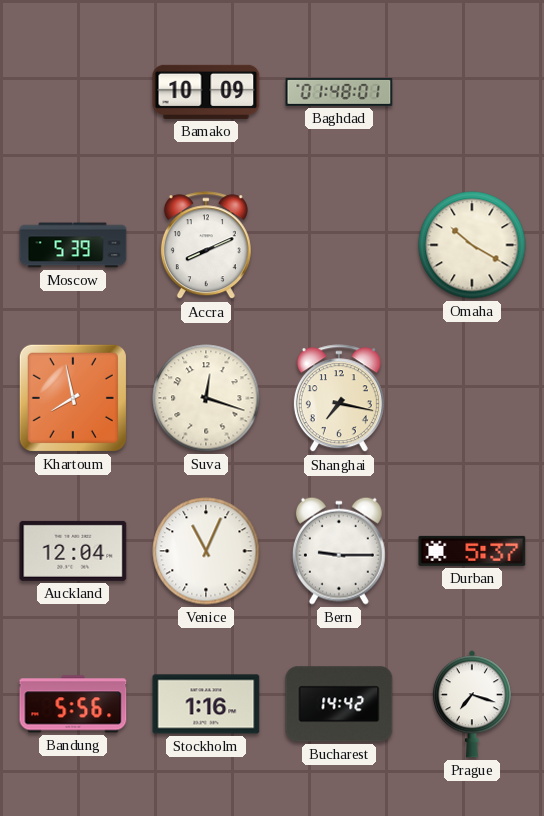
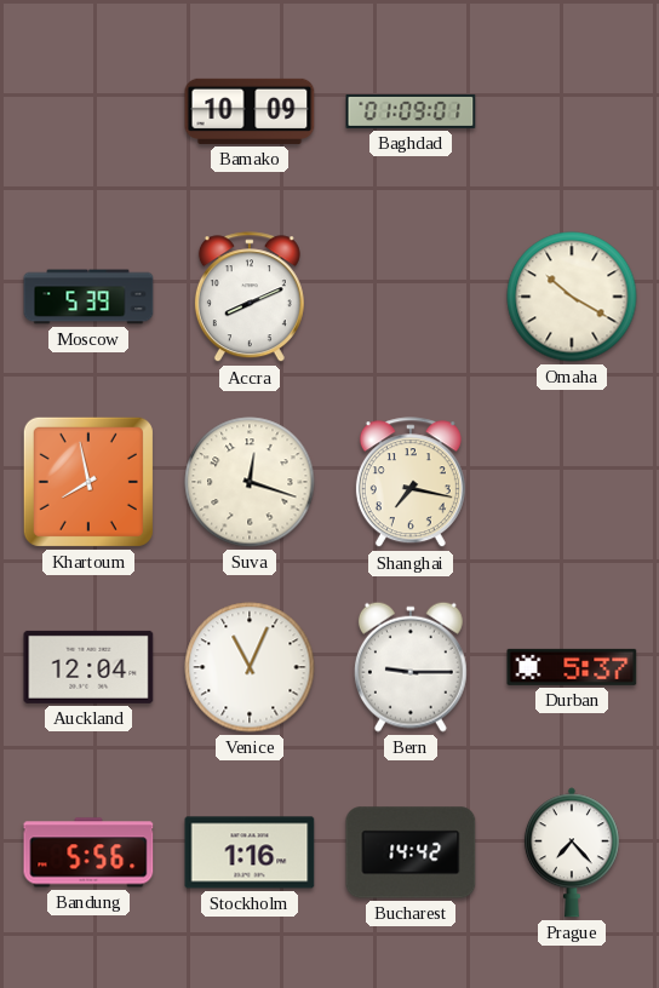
Baghdad: 01:48 -> 01:09 (411, 111)
Prague: 7:18 -> 7:23 (572, 852)
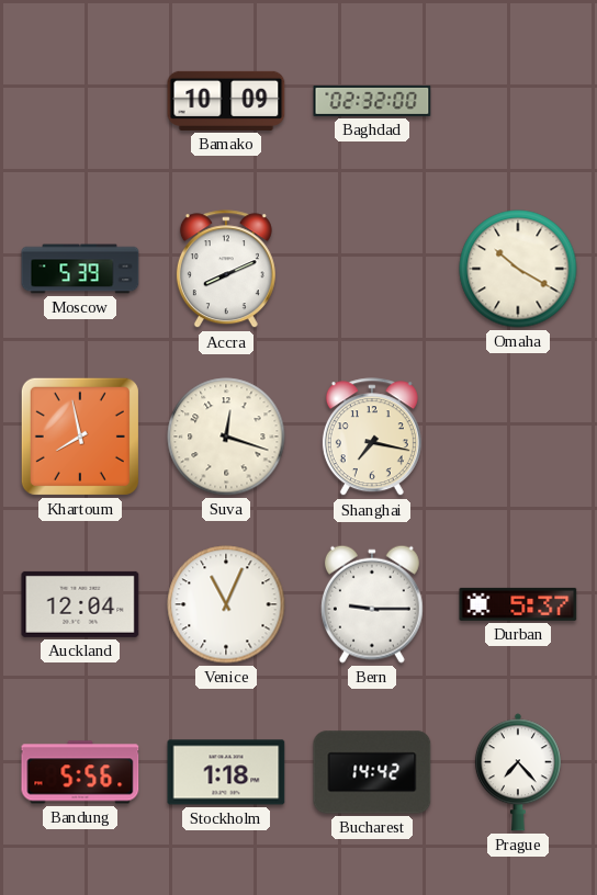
Baghdad: 01:09 -> 02:32 (372, 101)
Stockholm: 1:16 -> 1:18 (226, 772)
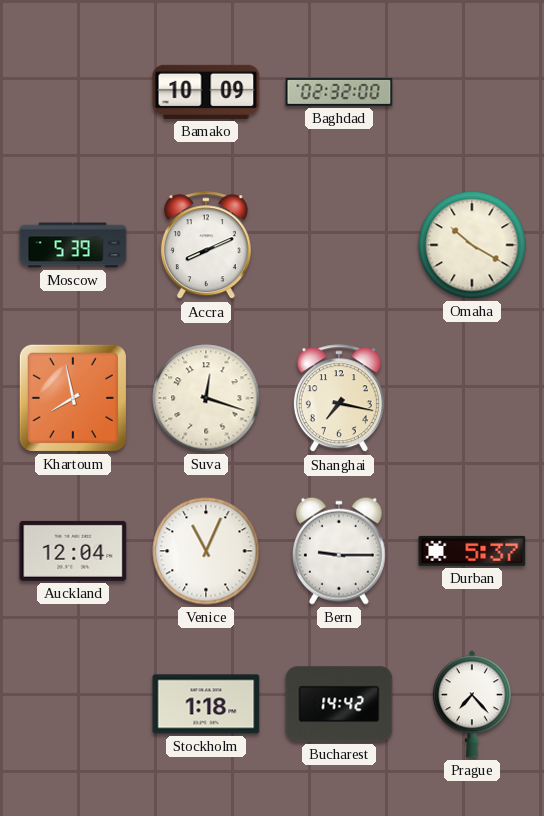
Bandung: 5:56 -> none (80, 772)
